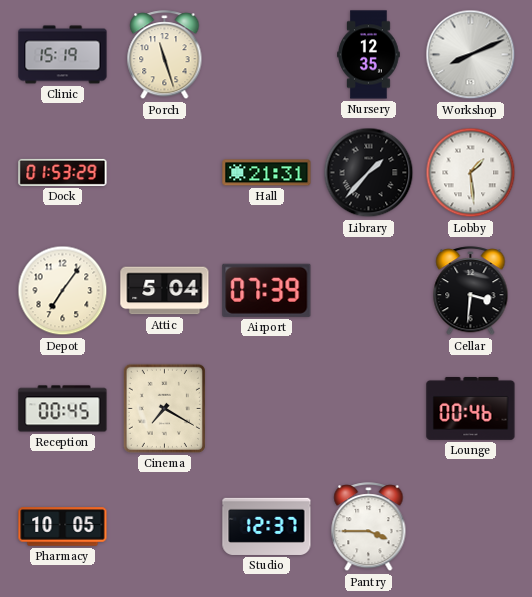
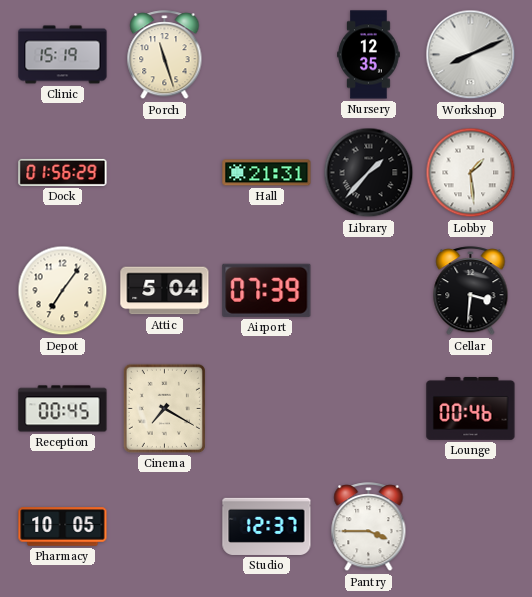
Dock: 01:53 -> 01:56 (63, 172)
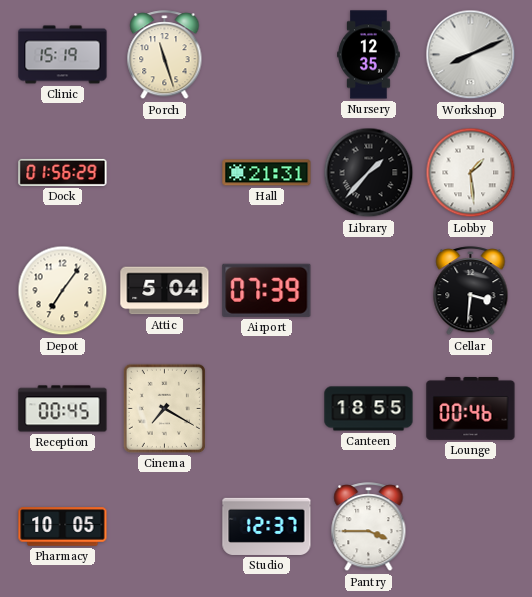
Canteen: none -> 18:55 (369, 409)
